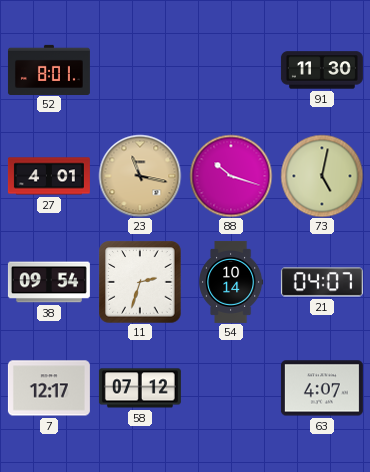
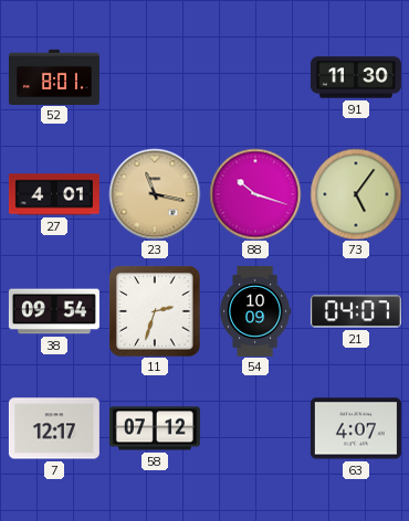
73: 5:02 -> 5:06 (356, 194)
54: 10:14 -> 10:09 (255, 311)
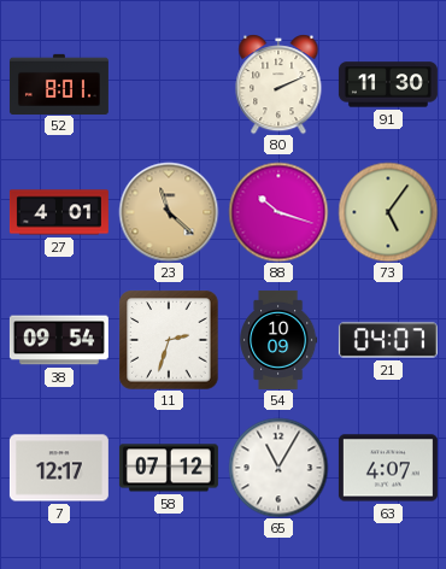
80: none -> 2:11 (278, 84)
23: 11:17 -> 11:22 (169, 212)
65: none -> 11:05 (278, 468)
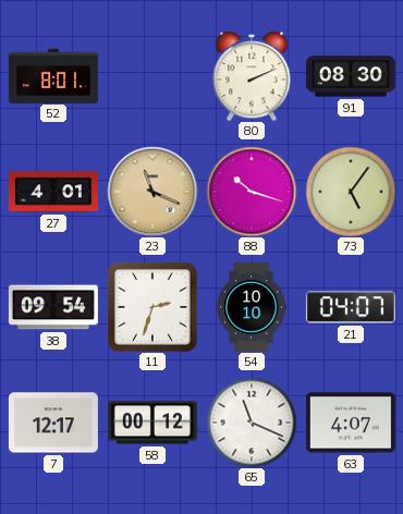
91: 11:30 -> 08:30 (351, 76)
23: 11:22 -> 11:19 (152, 192)
54: 10:09 -> 10:10 (252, 307)
58: 07:12 -> 00:12 (152, 423)
65: 11:05 -> 11:19 (252, 423)
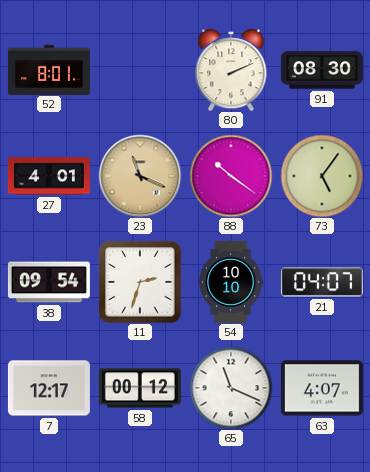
88: 10:18 -> 10:21 (231, 176)
